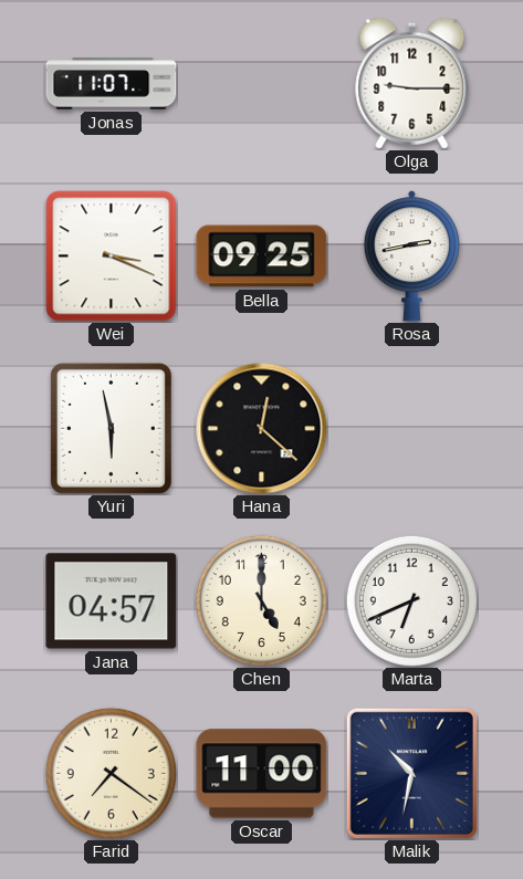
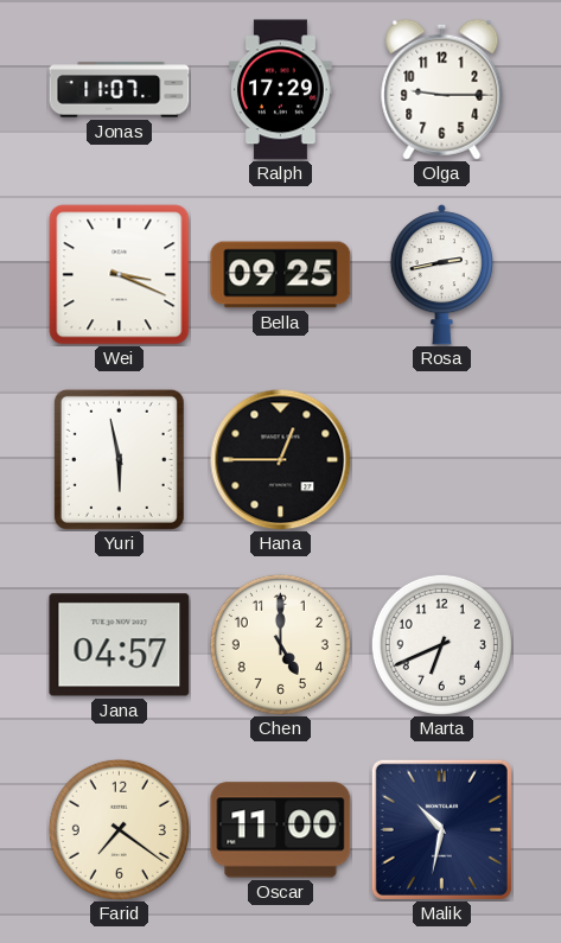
Ralph: none -> 17:29 (280, 90)
Hana: 12:22 -> 12:45 (281, 460)
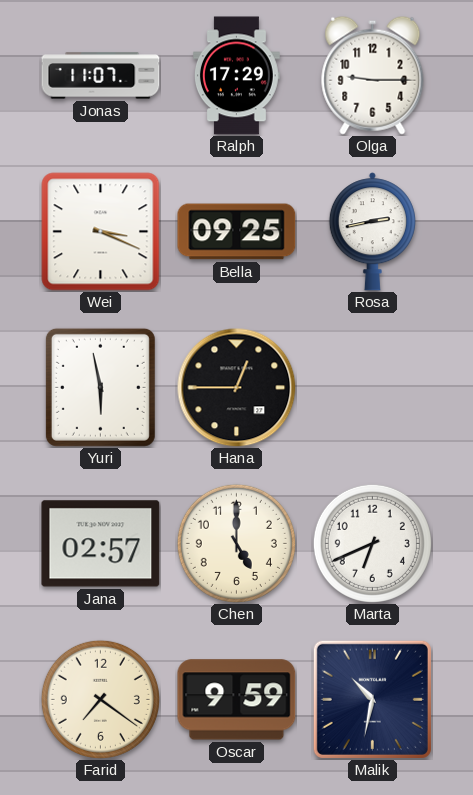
Jana: 04:57 -> 02:57 (101, 544)
Oscar: 11:00 -> 9:59 (237, 700)
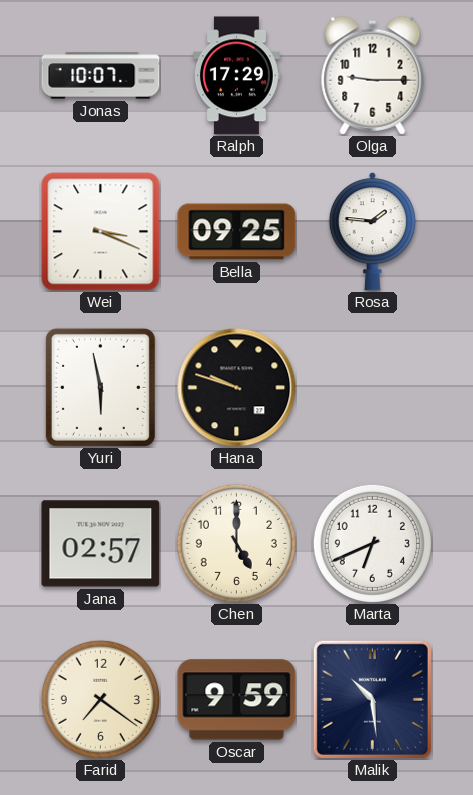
Jonas: 11:07 -> 10:07 (101, 76)
Rosa: 2:43 -> 1:46 (372, 232)
Hana: 12:45 -> 9:48 (237, 388)
Malik: 10:32 -> 10:29 (372, 699)
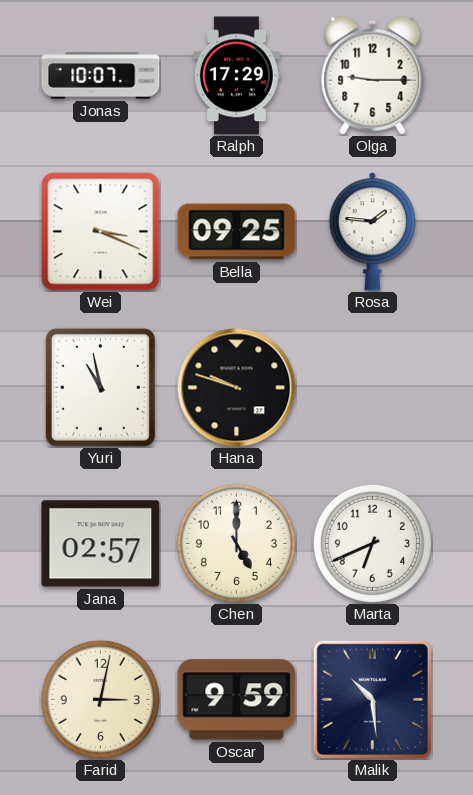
Yuri: 5:58 -> 10:58 (100, 387)
Farid: 7:21 -> 3:02 (100, 699)
